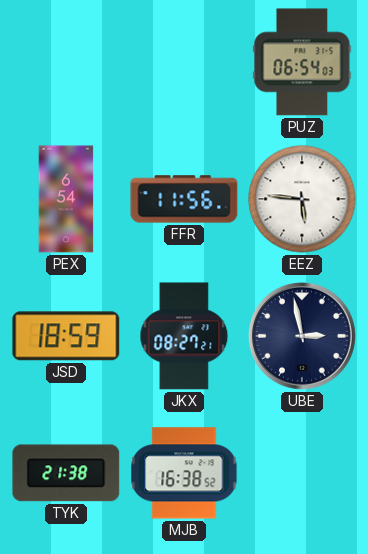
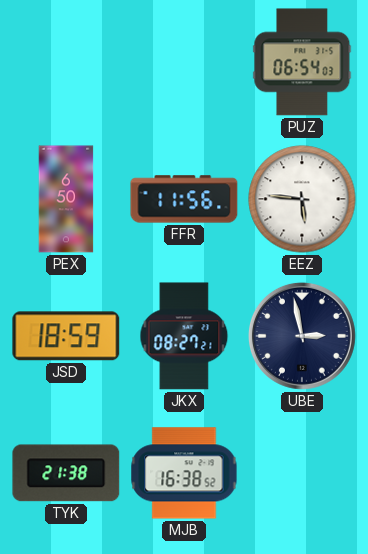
PEX: 6:54 -> 6:50 (66, 199)
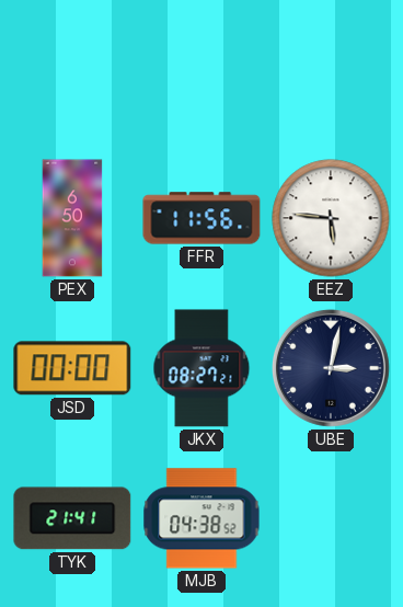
PUZ: 06:54 -> none (302, 62)
JSD: 18:59 -> 00:00 (72, 368)
UBE: 2:58 -> 3:02 (331, 368)
TYK: 21:38 -> 21:41 (72, 518)
MJB: 16:38 -> 04:38 (201, 518)
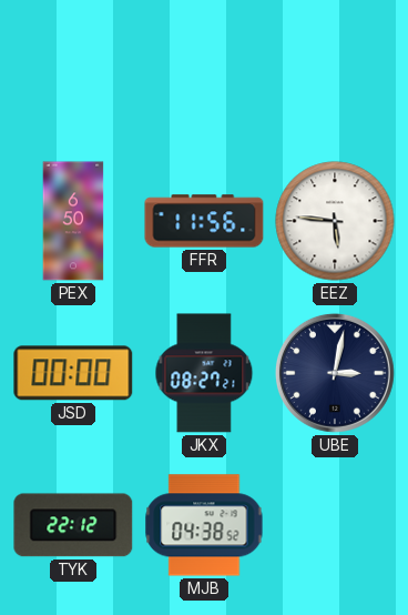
TYK: 21:41 -> 22:12 (73, 525)
